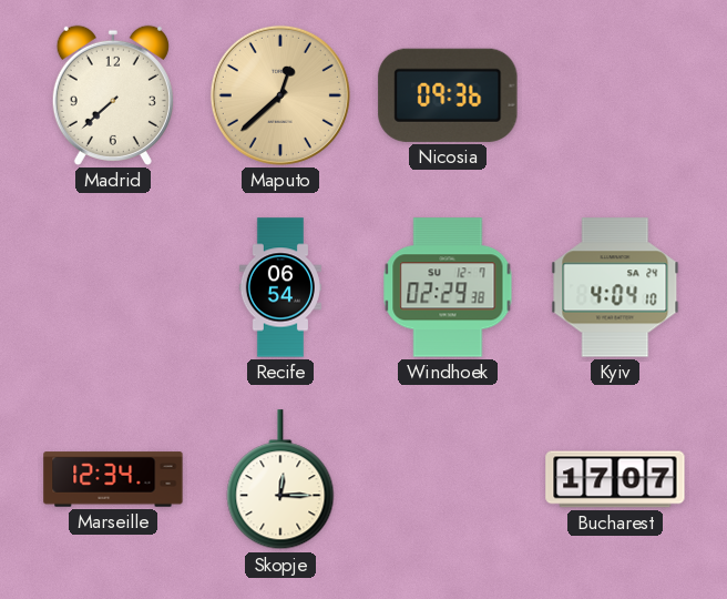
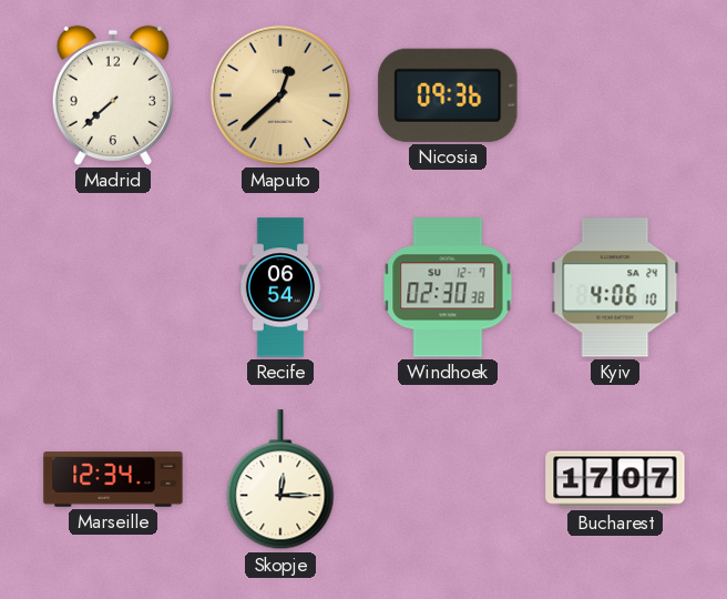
Windhoek: 02:29 -> 02:30 (448, 287)
Kyiv: 4:04 -> 4:06 (615, 287)
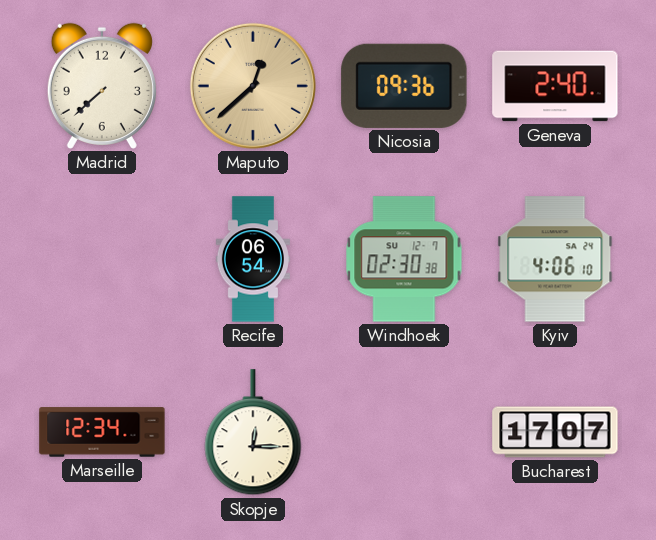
Geneva: none -> 2:40 (555, 86)
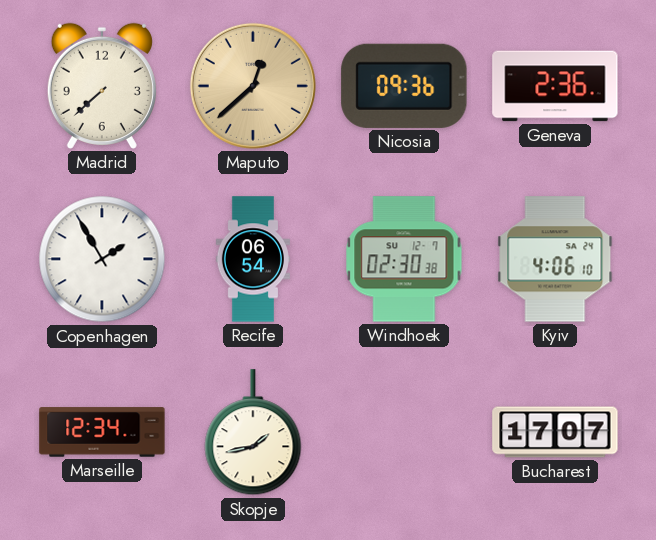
Geneva: 2:40 -> 2:36 (555, 86)
Copenhagen: none -> 1:55 (102, 259)
Skopje: 12:15 -> 1:43 (253, 433)
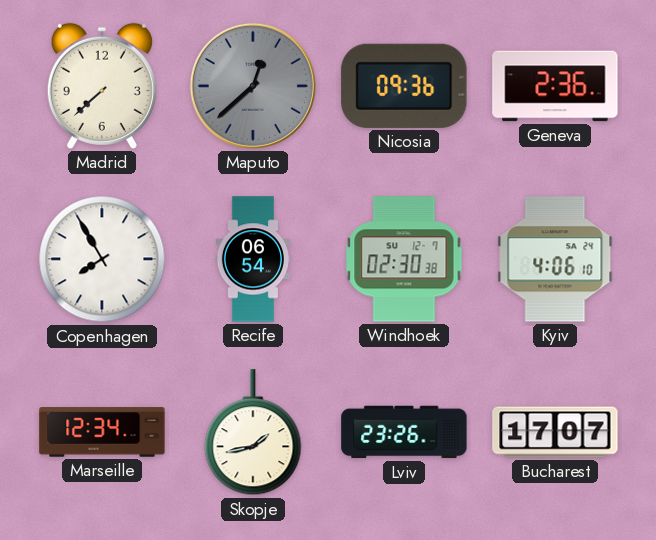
Maputo dial: champagne -> grey (253, 86)
Copenhagen: 1:55 -> 7:55 (102, 259)
Lviv: none -> 23:26 (404, 432)
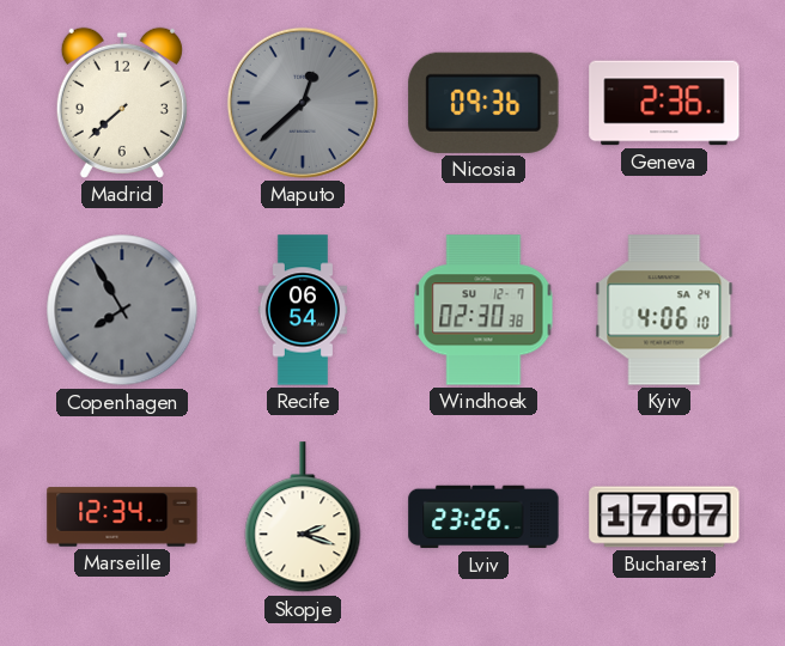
Copenhagen dial: white -> grey (122, 310)
Skopje: 1:43 -> 2:18 (303, 518)
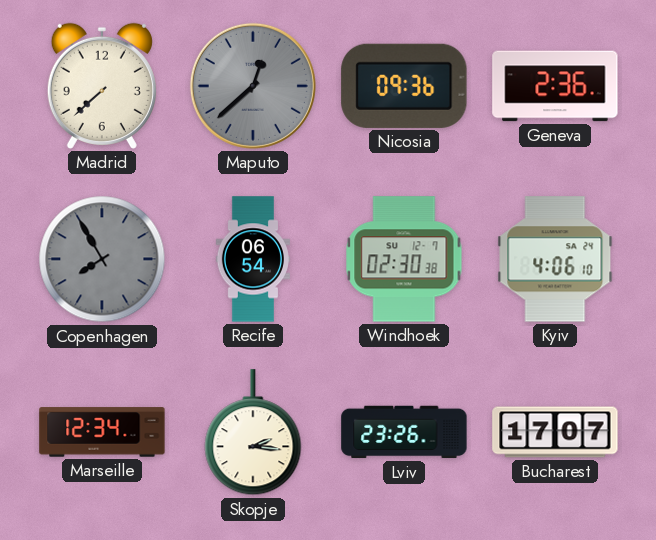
Skopje: 2:18 -> 2:16 (253, 433)
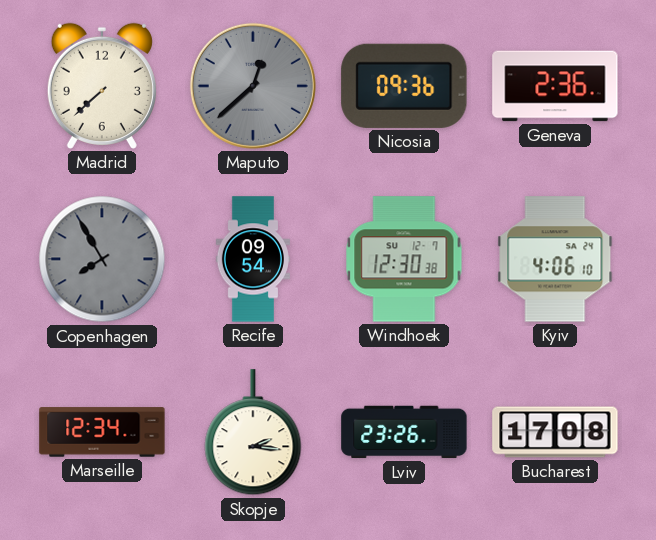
Recife: 06:54 -> 09:54 (252, 259)
Windhoek: 02:30 -> 12:30 (404, 259)
Bucharest: 17:07 -> 17:08 (555, 432)
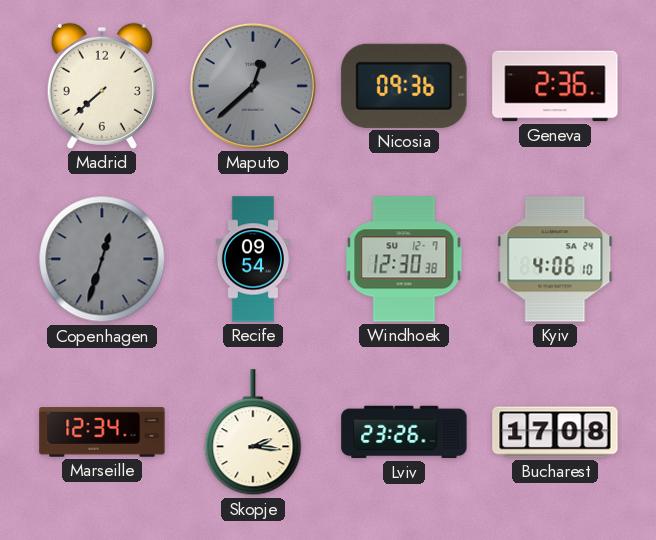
Copenhagen: 7:55 -> 12:33 (102, 259)
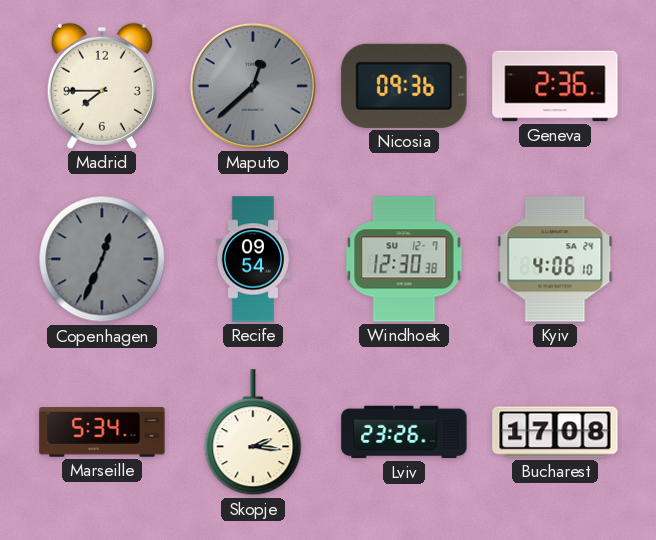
Madrid: 7:38 -> 7:45 (102, 86)
Copenhagen: 12:33 -> 12:34 (102, 259)
Marseille: 12:34 -> 5:34 (102, 432)
